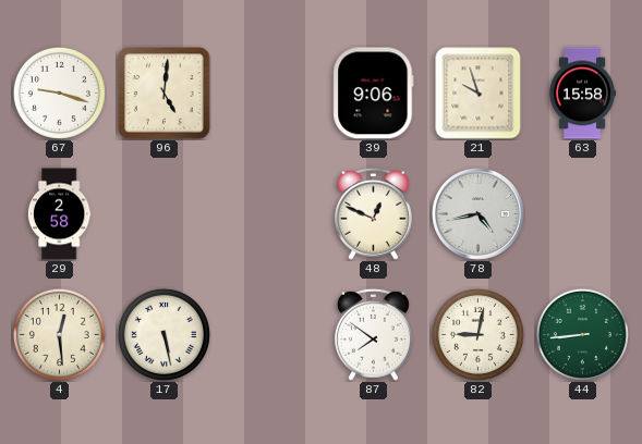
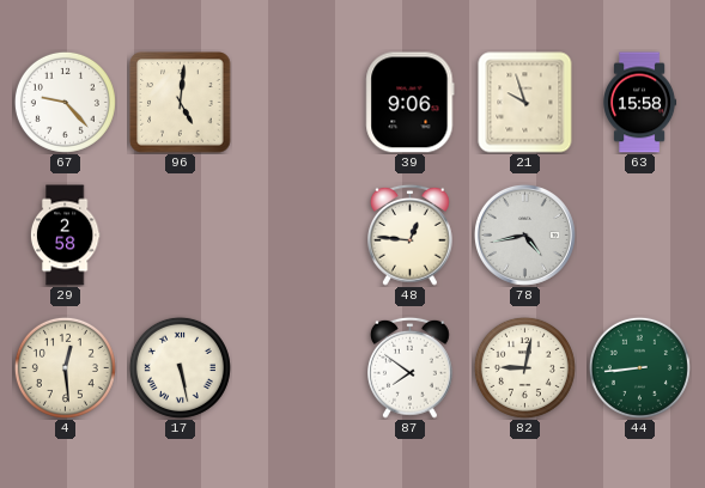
67: 9:18 -> 9:23 (65, 102)
48: 12:49 -> 12:46 (411, 234)
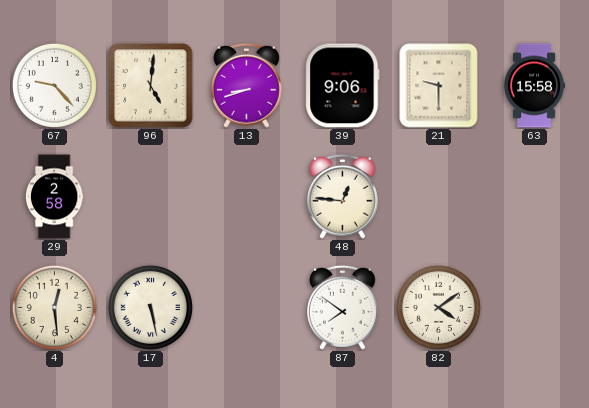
13: none -> 8:42 (247, 85)
21: 9:57 -> 9:30 (439, 86)
78: 4:43 -> none (524, 234)
82: 9:02 -> 4:09 (438, 307)
44: 8:44 -> none (639, 367)
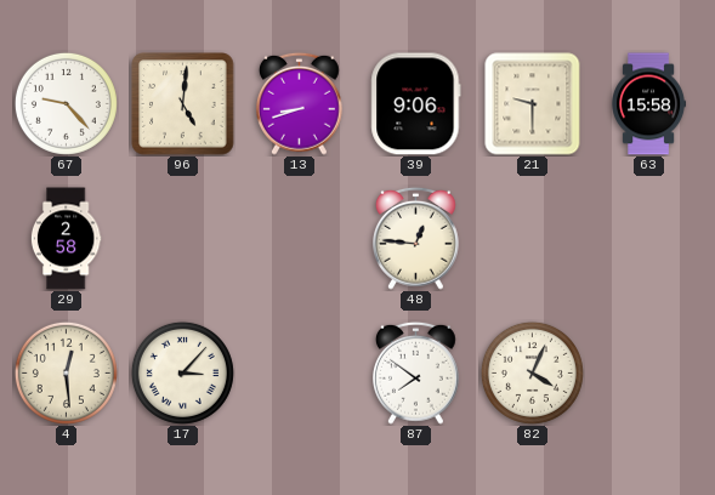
17: 5:28 -> 3:07 (182, 372)
82: 4:09 -> 4:04 (532, 372)
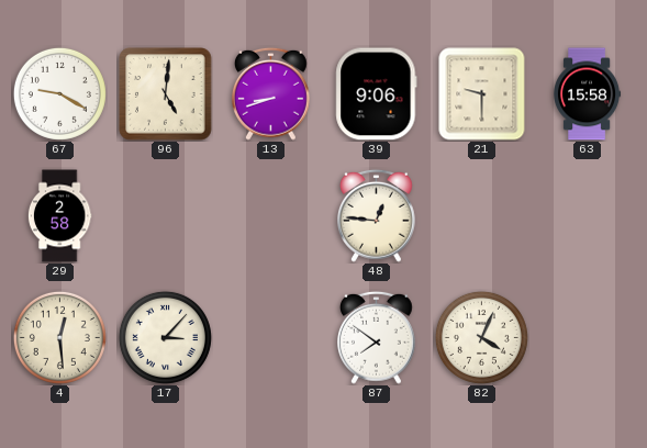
67: 9:23 -> 9:20 (59, 93)
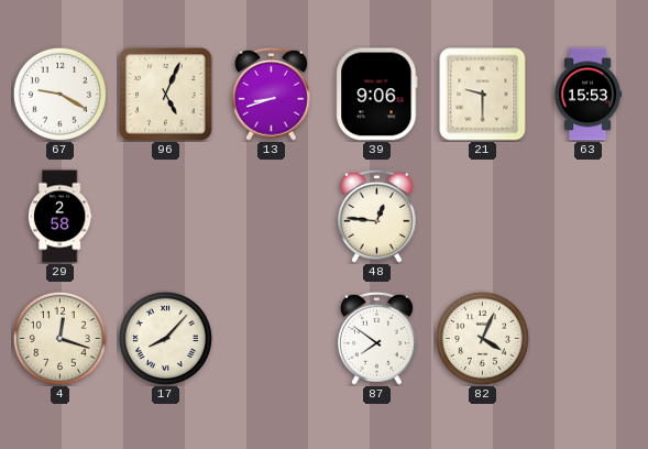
96: 5:01 -> 5:04 (166, 95)
63: 15:58 -> 15:53 (589, 95)
4: 12:29 -> 12:18 (59, 338)
17: 3:07 -> 8:07 (165, 338)
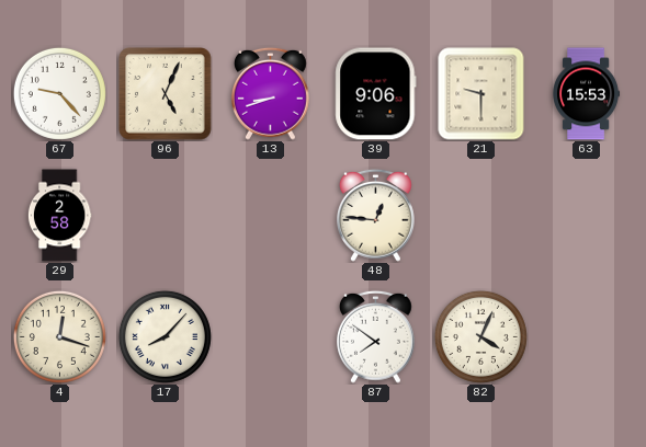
67: 9:20 -> 9:23 (59, 93)
